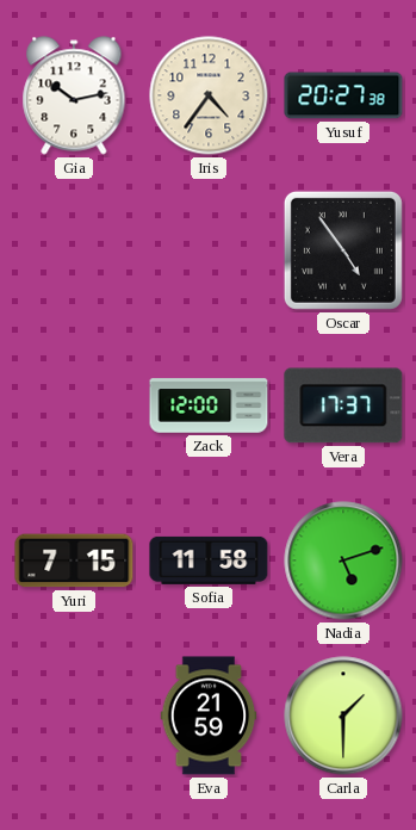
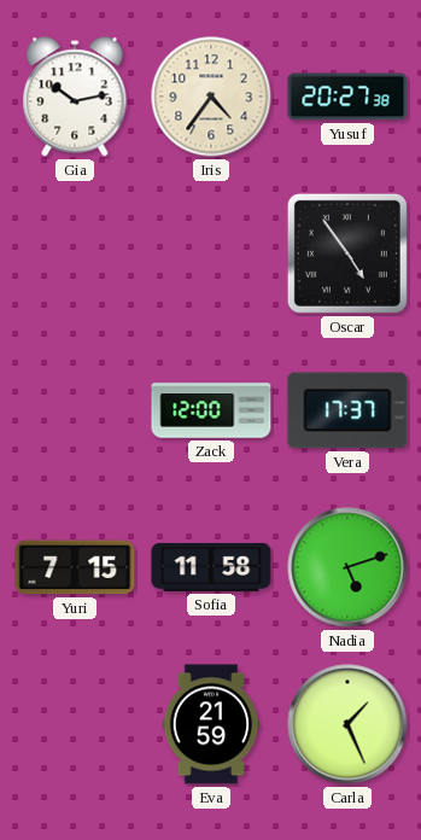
Carla: 1:30 -> 1:26 (347, 724)
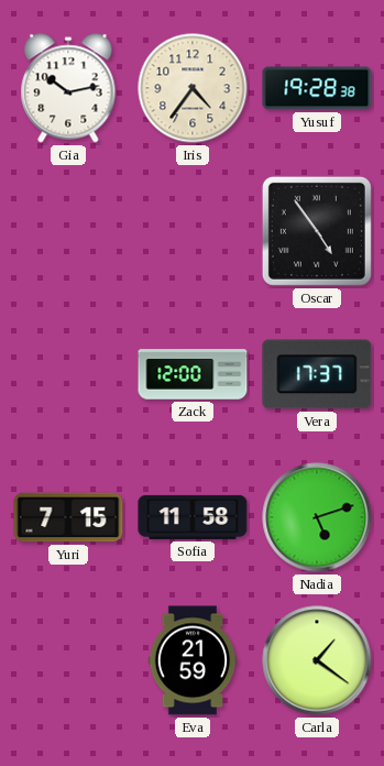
Yusuf: 20:27 -> 19:28 (317, 88)
Carla: 1:26 -> 1:21 (317, 660)
